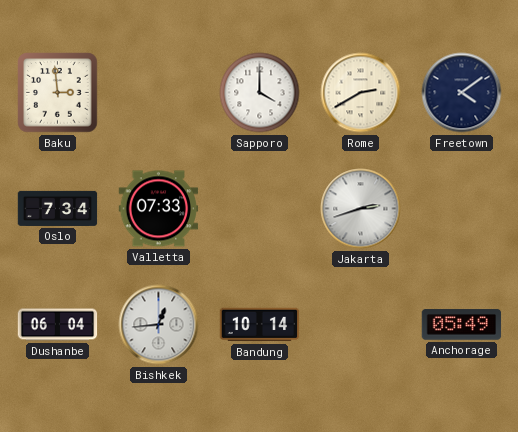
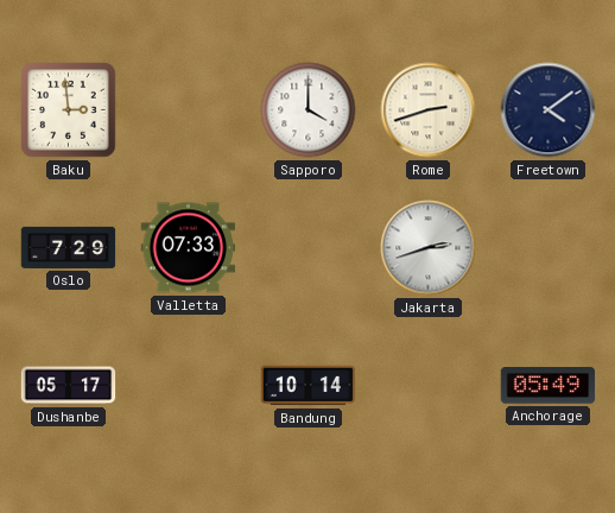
Rome: 2:40 -> 2:42 (429, 110)
Oslo: 7:34 -> 7:29 (69, 247)
Dushanbe: 06:04 -> 05:17 (69, 386)
Bishkek: 12:44 -> none (159, 325)
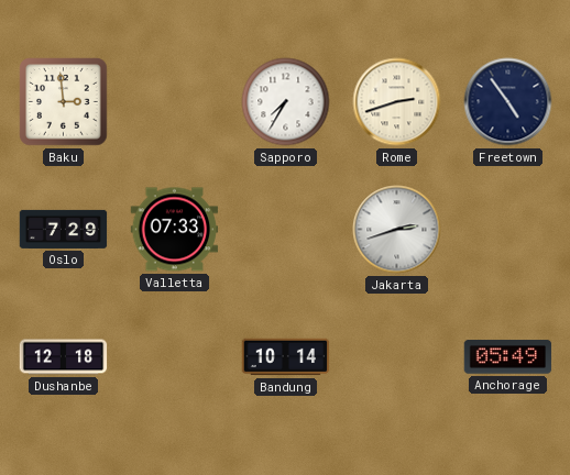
Sapporo: 4:00 -> 7:35 (286, 102)
Freetown: 4:09 -> 4:54 (508, 102)
Dushanbe: 05:17 -> 12:18 (64, 357)
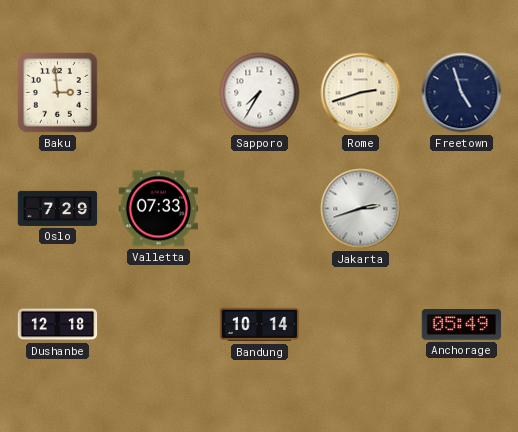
Freetown: 4:54 -> 4:57 (462, 93)
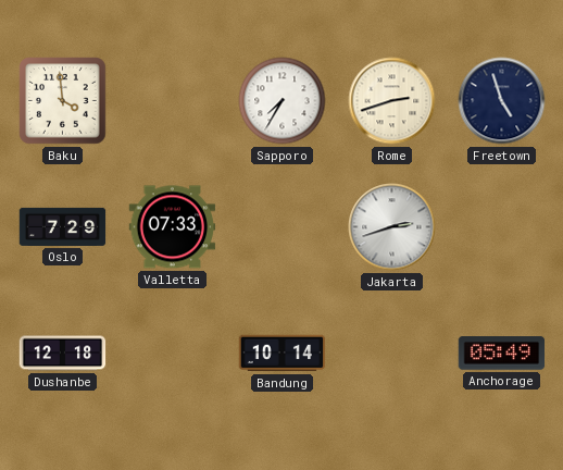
Baku: 2:59 -> 3:59 (63, 101)
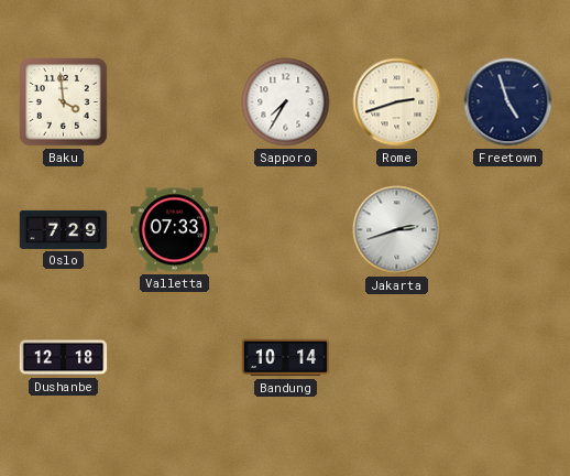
Anchorage: 05:49 -> none (502, 354)
